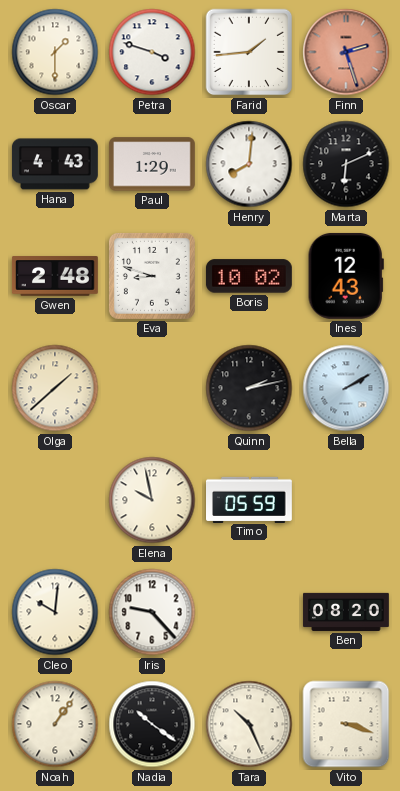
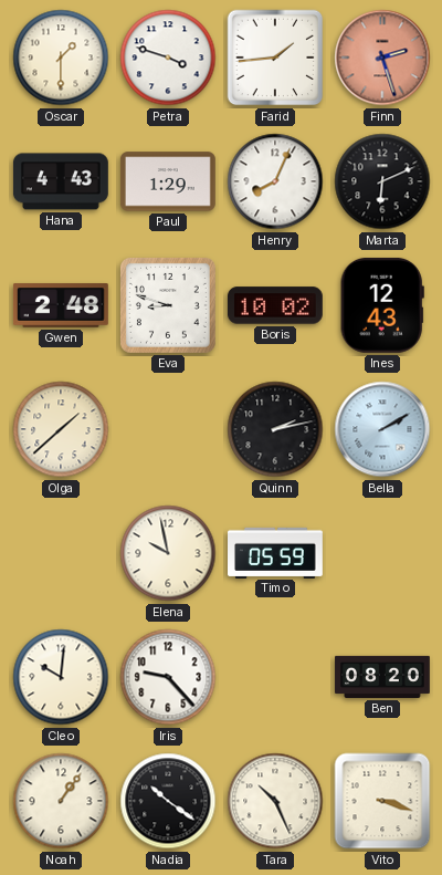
Henry: 8:01 -> 8:04 (275, 181)
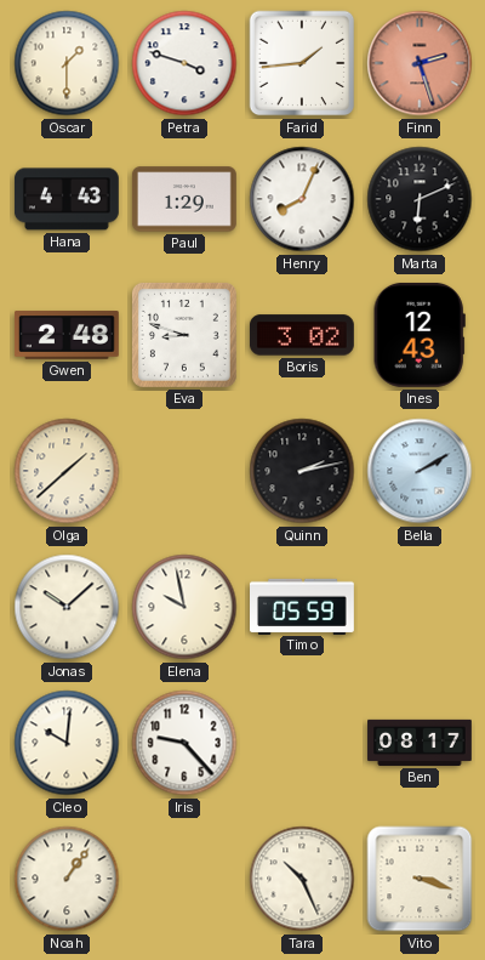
Boris: 10:02 -> 3:02 (302, 335)
Jonas: none -> 10:08 (67, 607)
Ben: 08:20 -> 08:17 (420, 743)
Nadia: 10:21 -> none (168, 801)
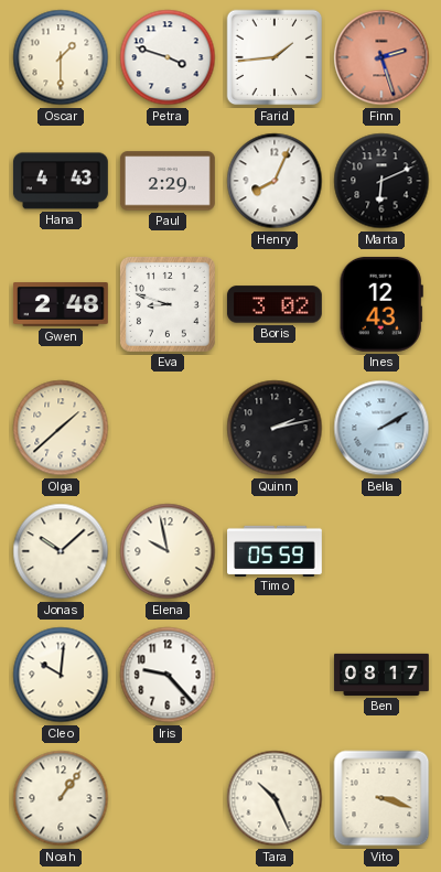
Paul: 1:29 -> 2:29 (168, 181)
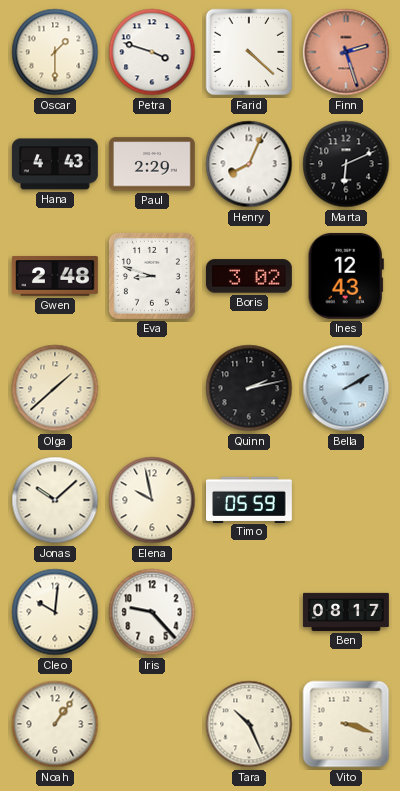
Farid: 1:44 -> 4:22 (249, 52)
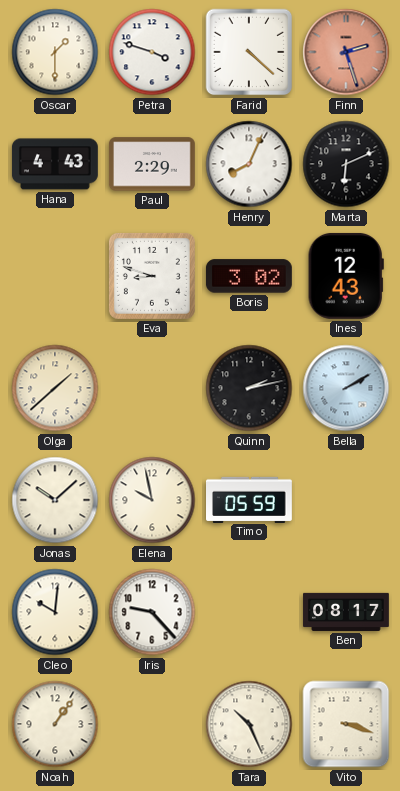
Gwen: 2:48 -> none (55, 276)
